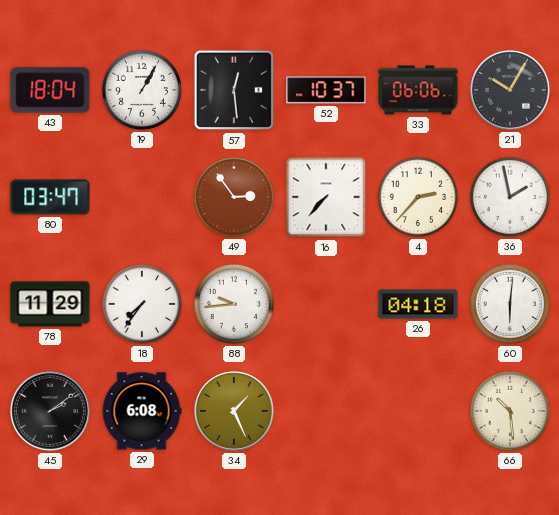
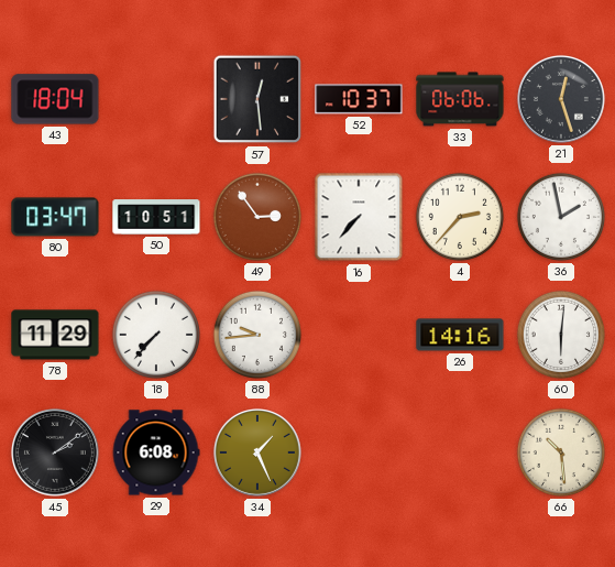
19: 1:05 -> none (142, 90)
21: 10:05 -> 12:27 (561, 99)
50: none -> 10:51 (156, 217)
18: 7:36 -> 7:37 (156, 335)
26: 04:18 -> 14:16 (460, 335)
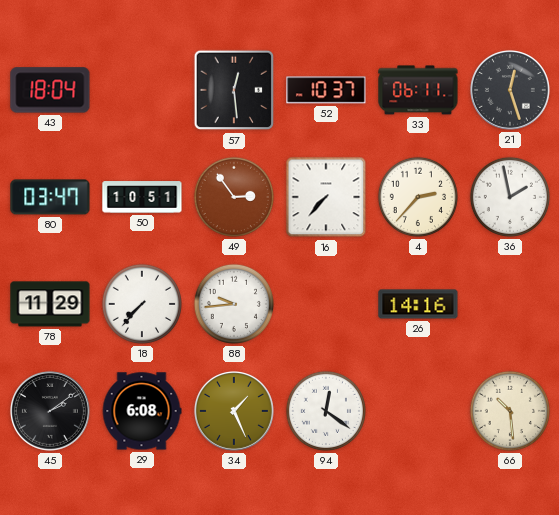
33: 06:06 -> 06:11 (418, 90)
60: 6:01 -> none (561, 335)
94: none -> 12:21 (326, 411)
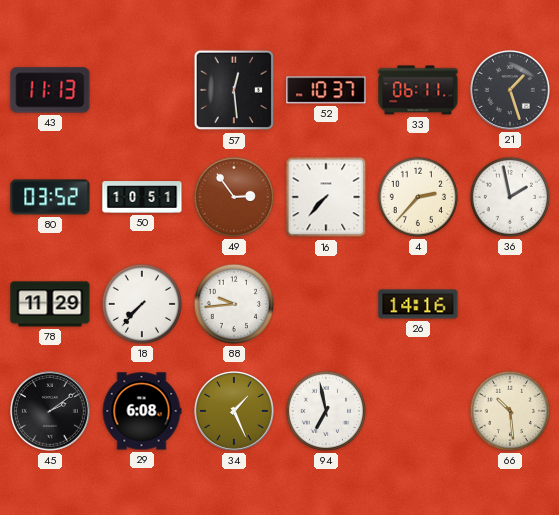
43: 18:04 -> 11:13 (50, 90)
21: 12:27 -> 1:27 (510, 90)
80: 03:47 -> 03:52 (50, 197)
94: 12:21 -> 6:58 (326, 411)
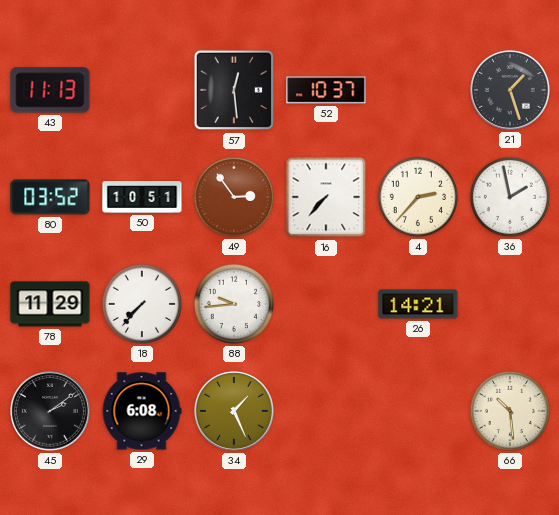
33: 06:11 -> none (418, 90)
26: 14:16 -> 14:21 (418, 304)
94: 6:58 -> none (326, 411)
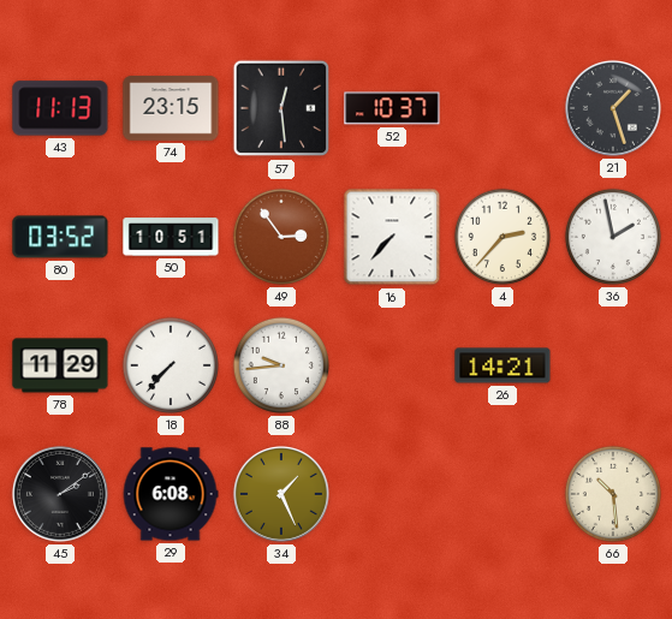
74: none -> 23:15 (171, 108)
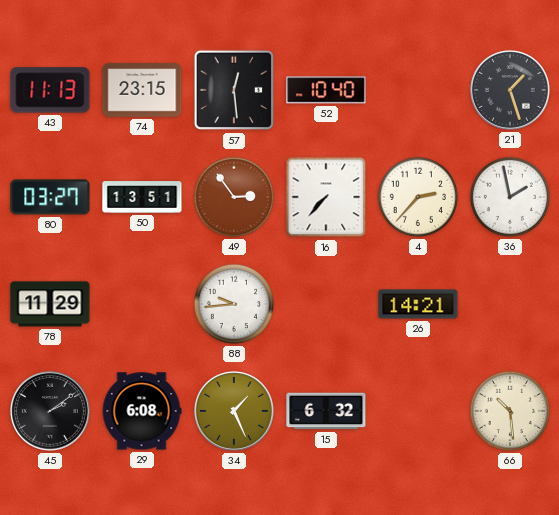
52: 10:37 -> 10:40 (326, 90)
80: 03:52 -> 03:27 (50, 197)
50: 10:51 -> 13:51 (142, 197)
18: 7:37 -> none (171, 365)
15: none -> 6:32 (326, 411)
